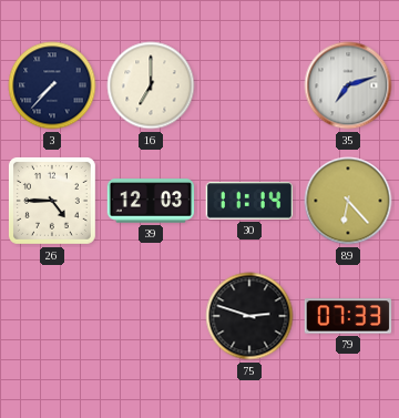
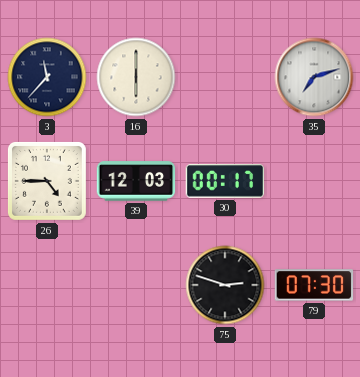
3: 7:37 -> 11:37 (47, 77)
16: 7:00 -> 6:00 (136, 77)
30: 11:14 -> 00:17 (225, 181)
89: 6:23 -> none (348, 201)
79: 07:33 -> 07:30 (314, 285)
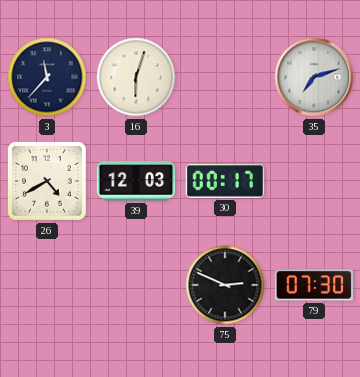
16: 6:00 -> 6:03 (136, 77)
26: 4:45 -> 4:40 (47, 181)
75: 2:48 -> 2:49 (225, 285)
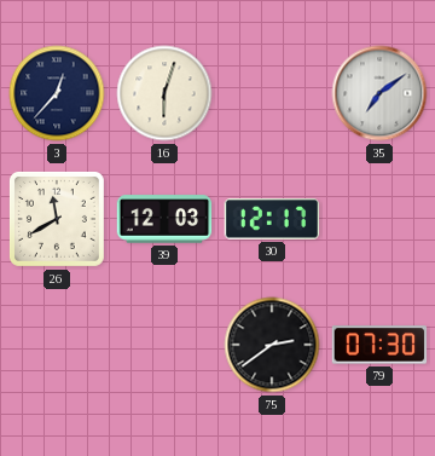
3: 11:37 -> 12:37 (57, 93)
35: 7:12 -> 7:09 (379, 93)
26: 4:40 -> 11:40 (57, 219)
30: 00:17 -> 12:17 (272, 219)
75: 2:49 -> 2:39 (272, 345)
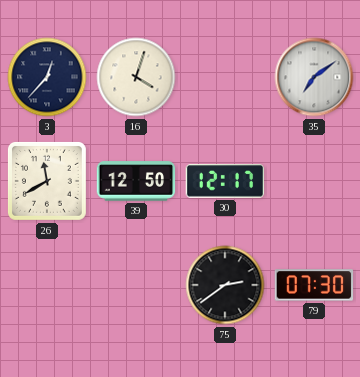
16: 6:03 -> 4:03 (136, 77)
39: 12:03 -> 12:50 (136, 181)
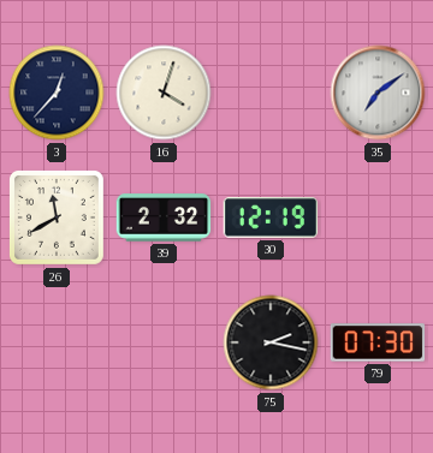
39: 12:50 -> 2:32 (164, 217)
30: 12:17 -> 12:19 (271, 217)
75: 2:39 -> 2:17 (271, 342)
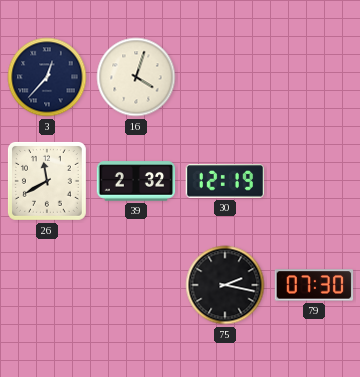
35: 7:09 -> none (378, 93)
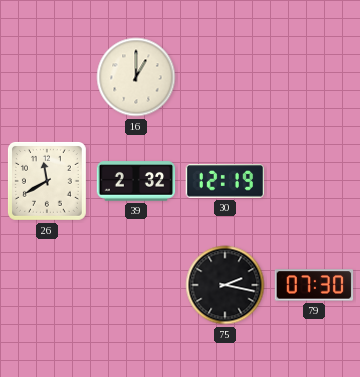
3: 12:37 -> none (47, 77)
16: 4:03 -> 1:00 (136, 77)
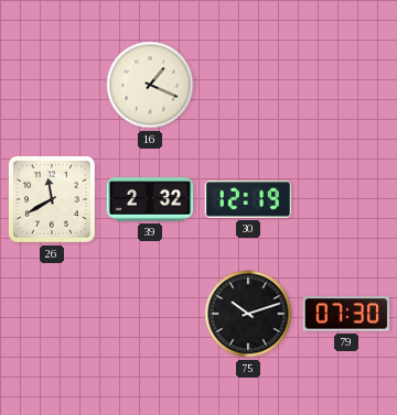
16: 1:00 -> 1:19 (150, 85)
75: 2:17 -> 10:12 (248, 314)
